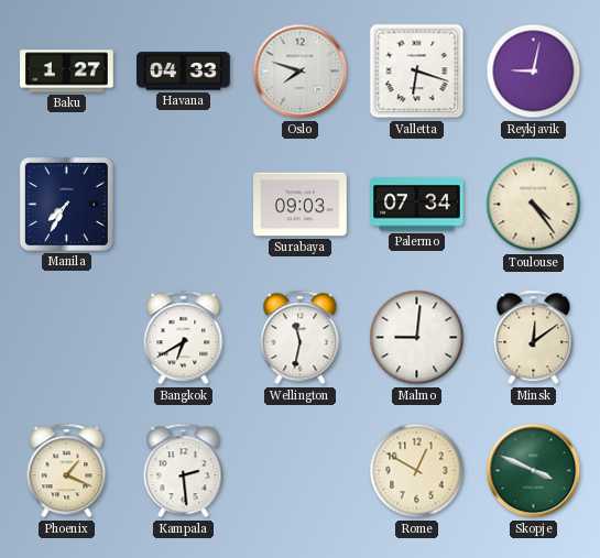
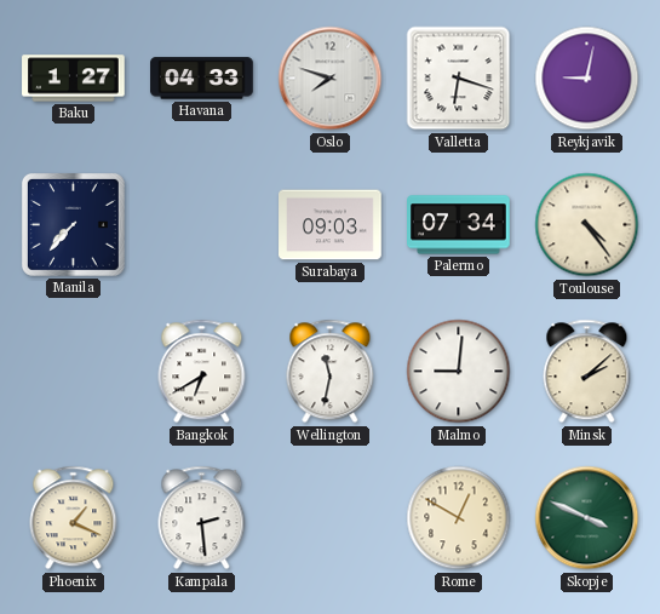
Manila: 7:35 -> 7:37 (73, 224)
Minsk: 12:09 -> 2:08 (587, 372)
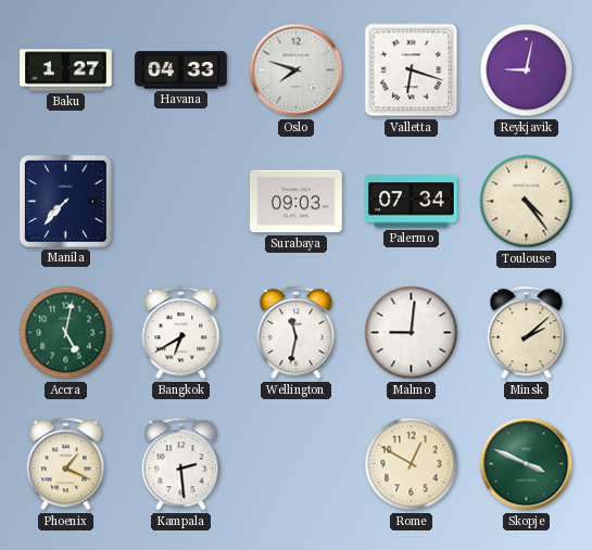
Accra: none -> 5:02 (66, 333)
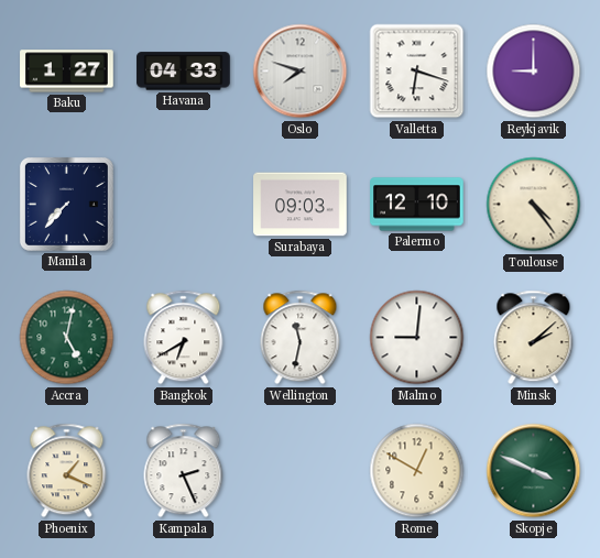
Reykjavik: 9:02 -> 9:00 (534, 72)
Palermo: 07:34 -> 12:10 (417, 205)
Kampala: 2:29 -> 2:26 (184, 471)
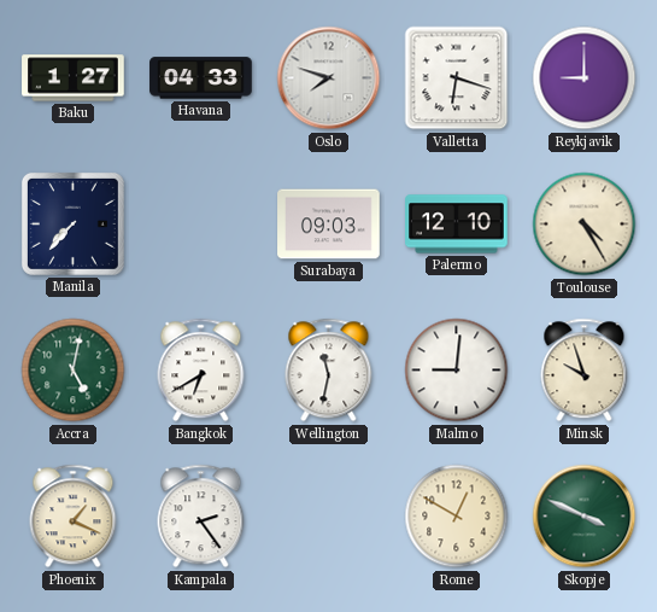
Toulouse: 4:24 -> 4:25 (585, 225)
Minsk: 2:08 -> 9:57 (585, 371)
Kampala: 2:26 -> 2:24 (201, 517)
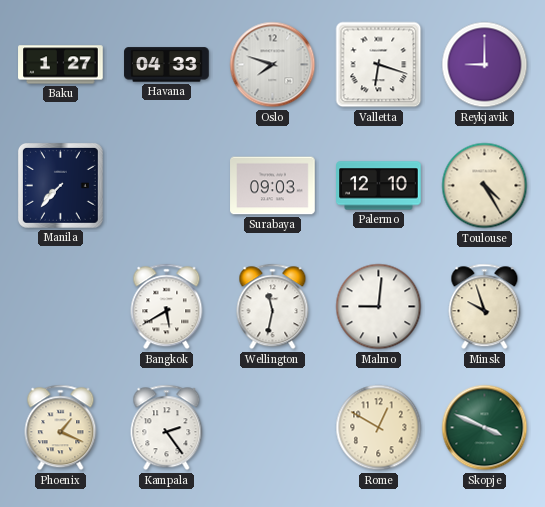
Accra: 5:02 -> none (74, 371)
Bangkok: 6:40 -> 5:40 (167, 307)
